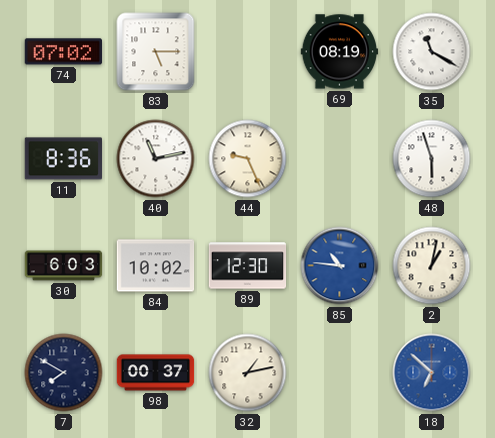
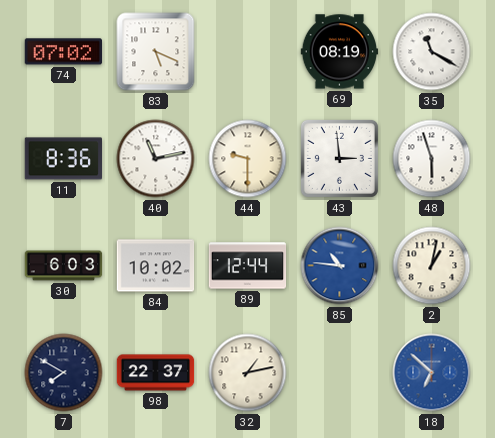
83: 5:15 -> 5:19 (156, 52)
44: 9:26 -> 9:30 (248, 159)
43: none -> 2:59 (339, 158)
89: 12:30 -> 12:44 (248, 266)
98: 00:37 -> 22:37 (156, 373)
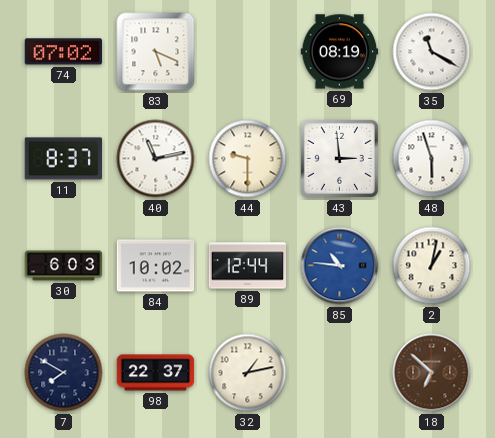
11: 8:36 -> 8:37 (63, 159)
18 dial: blue -> brown (432, 373)
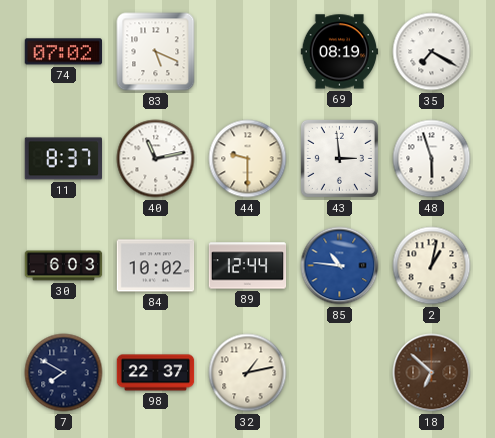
35: 11:20 -> 7:20 (432, 52)
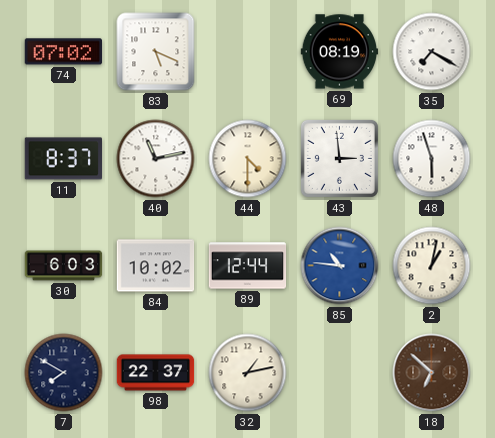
44: 9:30 -> 4:30 (248, 159)
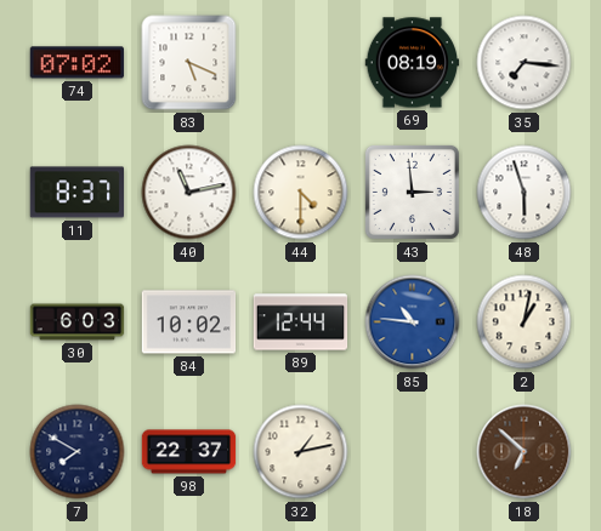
35: 7:20 -> 7:16 (525, 63)
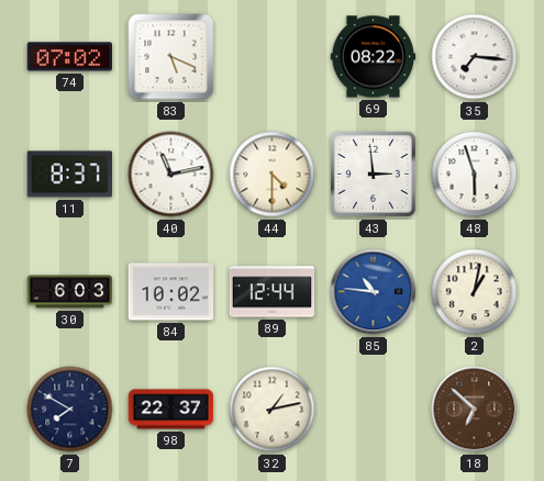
69: 08:19 -> 08:22 (374, 57)
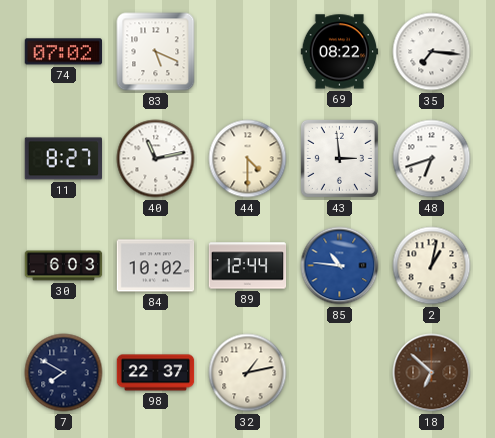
11: 8:37 -> 8:27 (63, 159)
48: 5:57 -> 6:42 (432, 159)
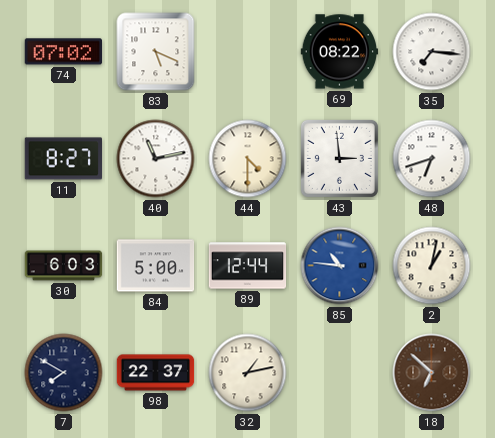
84: 10:02 -> 5:00 (156, 266)
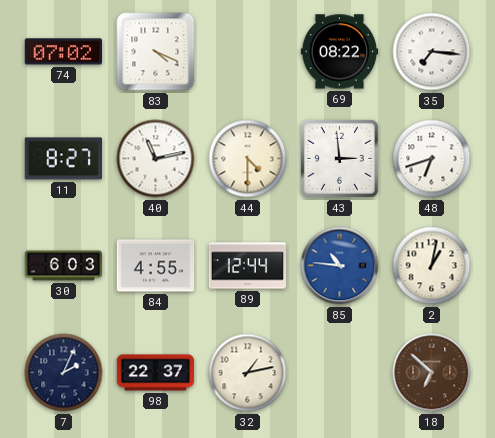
83: 5:19 -> 4:19 (156, 52)
84: 5:00 -> 4:55 (156, 266)
7: 7:50 -> 2:04 (64, 373)
